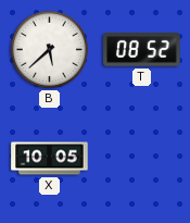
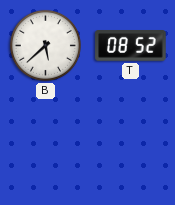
X: 10:05 -> none (50, 159)
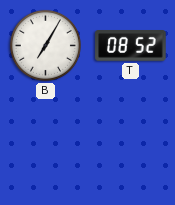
B: 5:38 -> 7:05 (45, 45)
